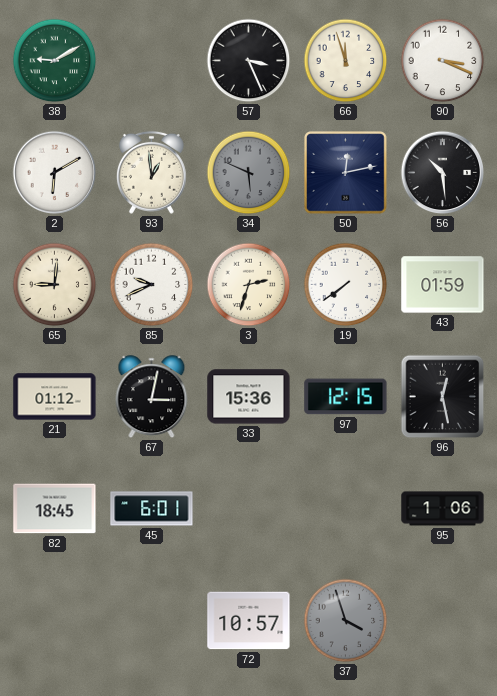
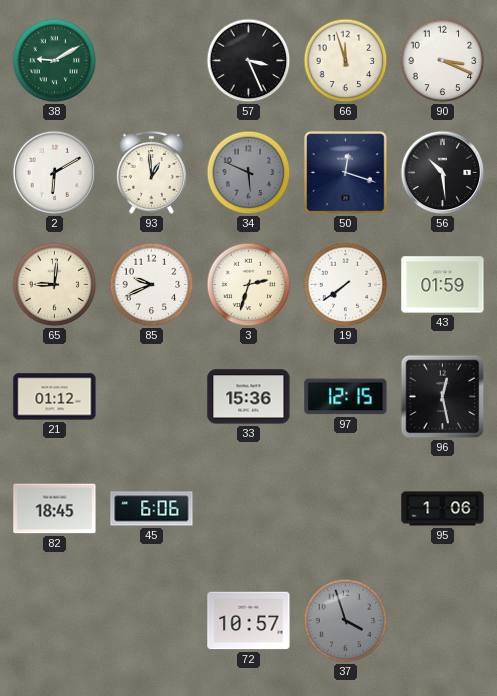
50: 12:13 -> 12:18 (346, 173)
67: 3:02 -> none (152, 397)
45: 6:01 -> 6:06 (152, 509)
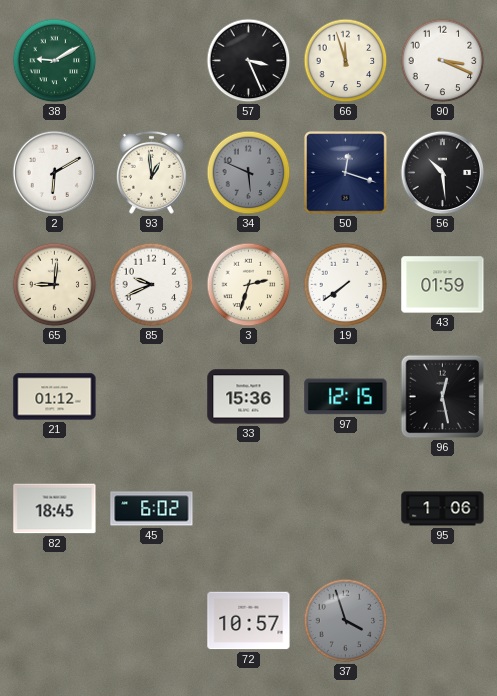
45: 6:06 -> 6:02 (152, 509)
